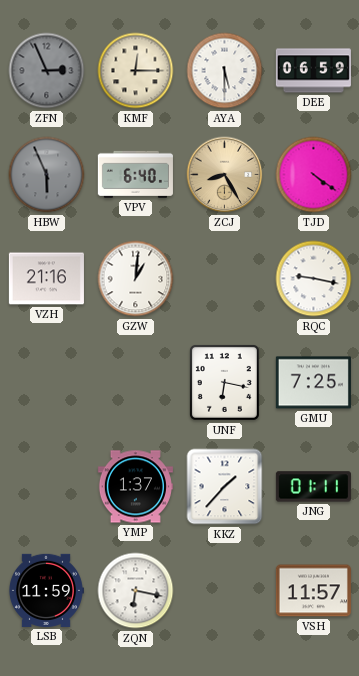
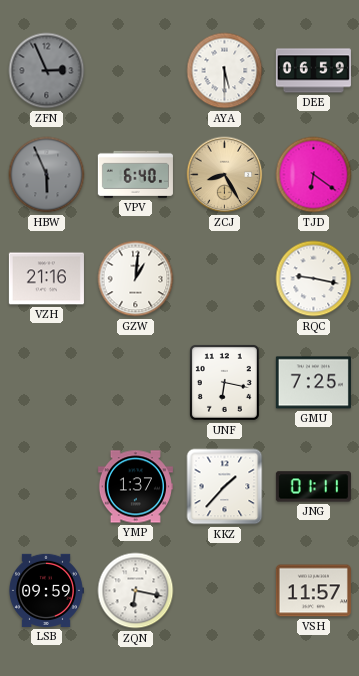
KMF: 12:15 -> none (136, 71)
TJD: 4:21 -> 6:21 (314, 175)
LSB: 11:59 -> 09:59 (46, 590)
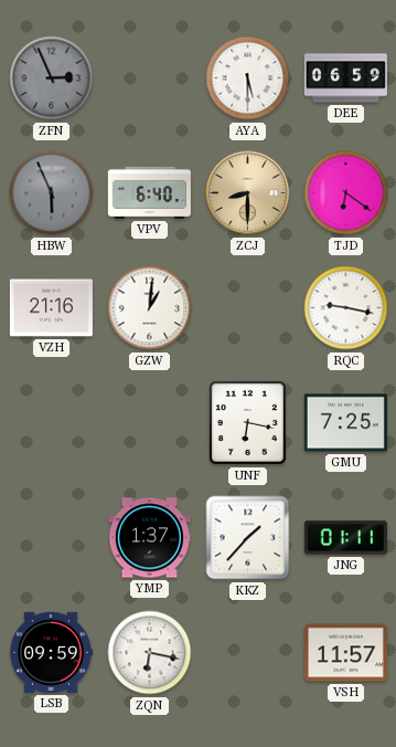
ZCJ: 8:25 -> 8:30 (248, 193)
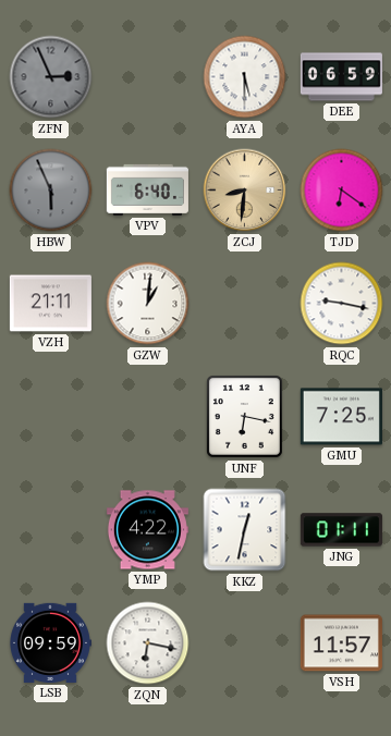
ZCJ: 8:30 -> 8:31 (245, 191)
VZH: 21:16 -> 21:11 (50, 304)
YMP: 1:37 -> 4:22 (147, 530)
KKZ: 1:37 -> 12:32 (245, 530)
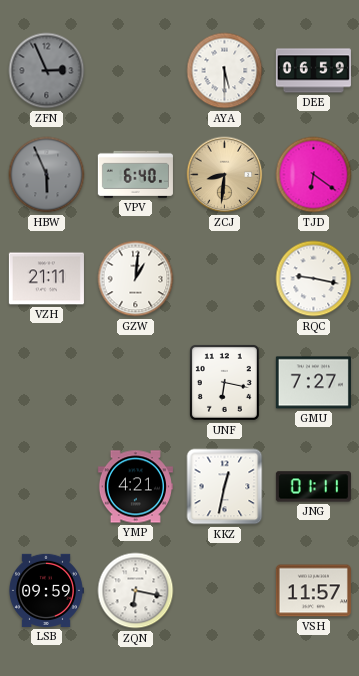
GMU: 7:25 -> 7:27 (313, 383)
YMP: 4:22 -> 4:21 (135, 487)
